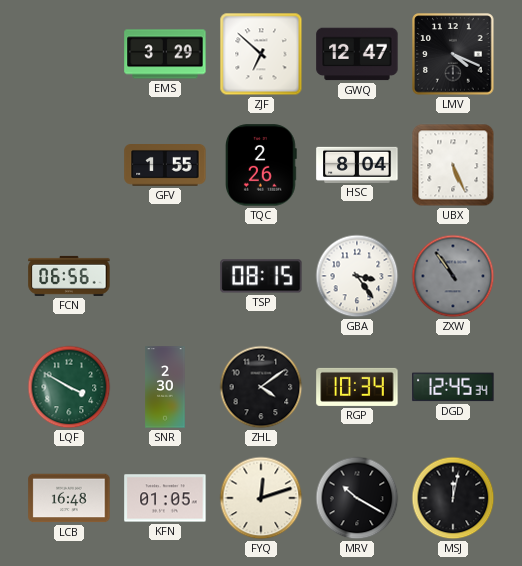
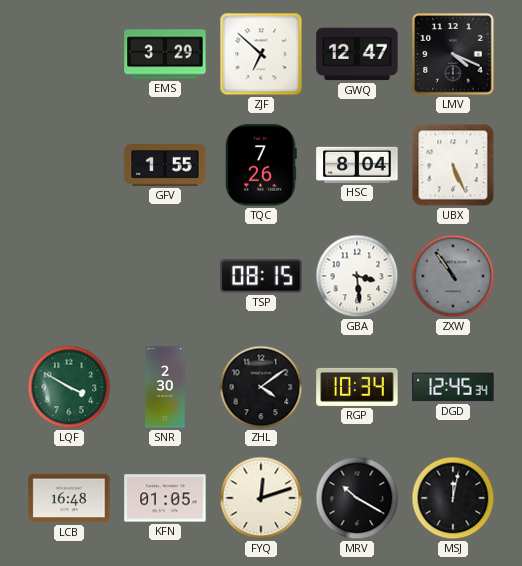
TQC: 2:26 -> 7:26 (262, 165)
FCN: 06:56 -> none (69, 276)
GBA: 3:24 -> 3:29 (357, 276)
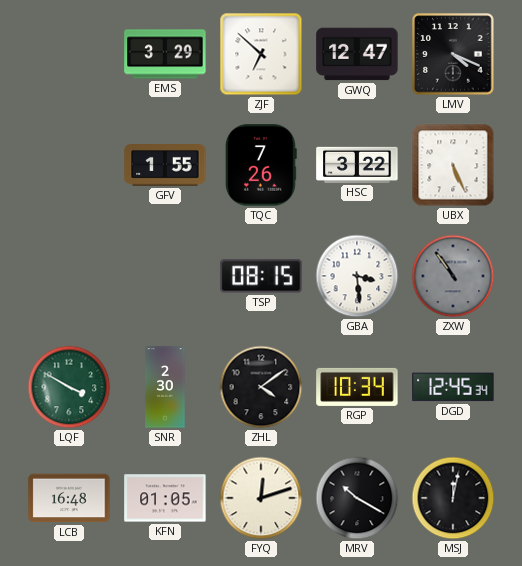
HSC: 8:04 -> 3:22 (357, 165)
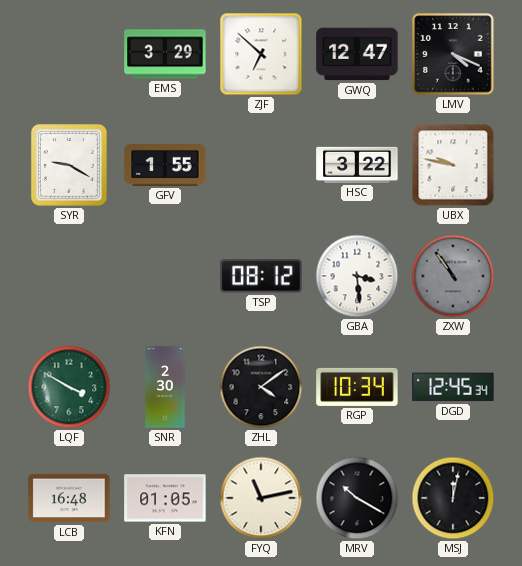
SYR: none -> 9:20 (69, 165)
TQC: 7:26 -> none (262, 165)
UBX: 5:26 -> 9:47 (453, 165)
TSP: 08:15 -> 08:12 (261, 276)
FYQ: 12:12 -> 11:13 (261, 498)
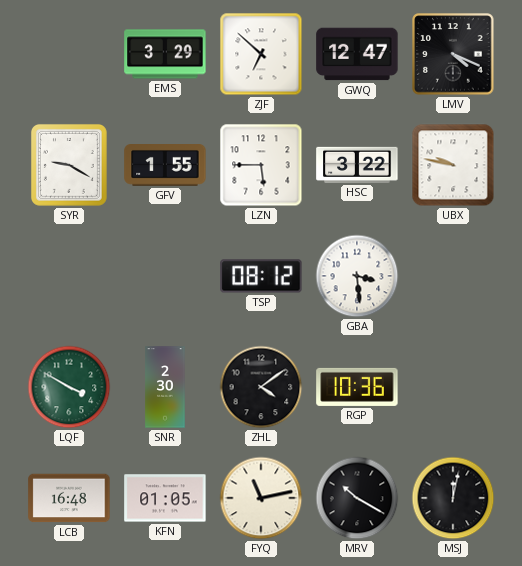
LZN: none -> 5:45 (261, 165)
ZXW: 10:54 -> none (453, 276)
RGP: 10:34 -> 10:36 (357, 387)
DGD: 12:45 -> none (453, 387)
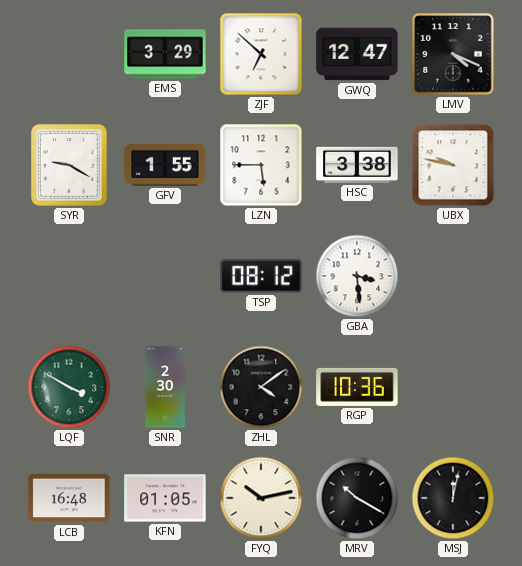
HSC: 3:22 -> 3:38 (357, 165)
FYQ: 11:13 -> 10:13 (261, 498)
